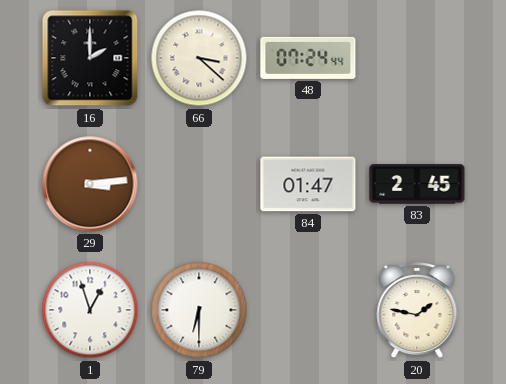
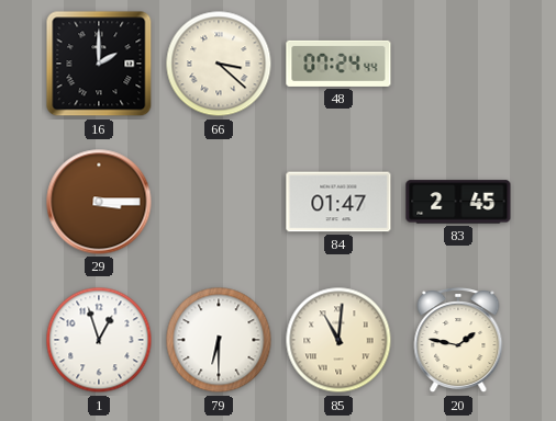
29: 3:14 -> 3:15 (99, 202)
85: none -> 11:01 (338, 340)
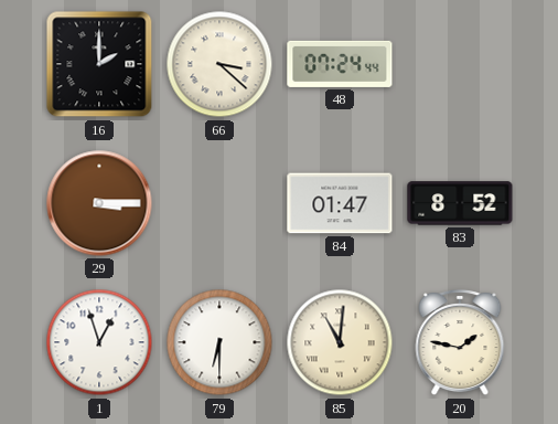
83: 2:45 -> 8:52 (460, 203)
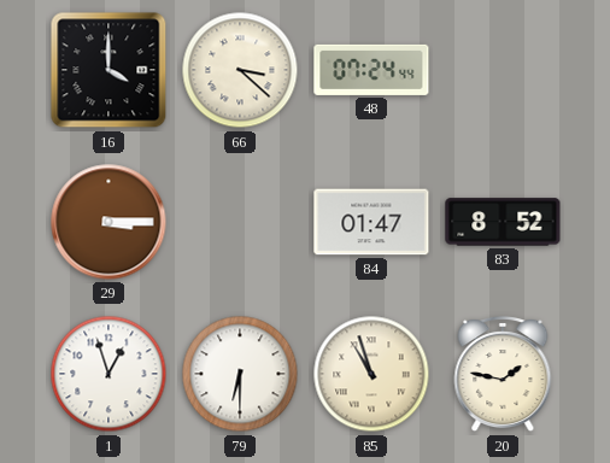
16: 2:00 -> 4:00 (108, 70)
85: 11:01 -> 10:57 (371, 374)
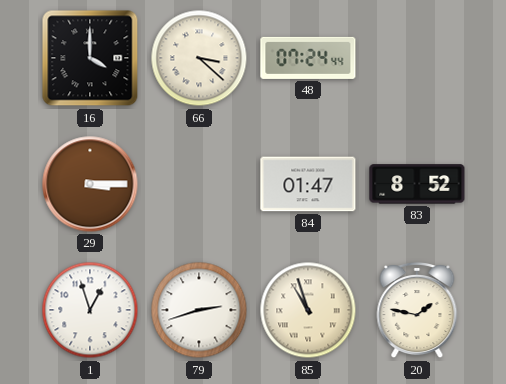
79: 6:30 -> 2:42 (199, 310)
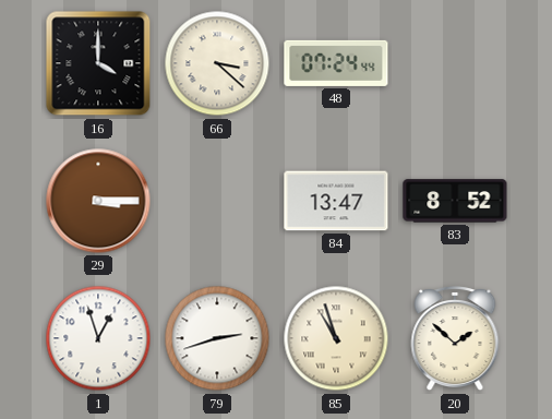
84: 01:47 -> 13:47 (336, 201)
20: 1:47 -> 1:52 (455, 338)
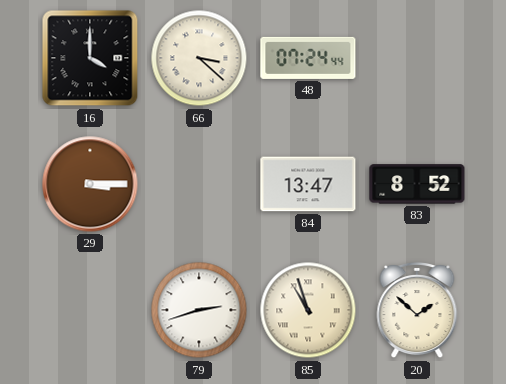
1: 12:57 -> none (98, 338)
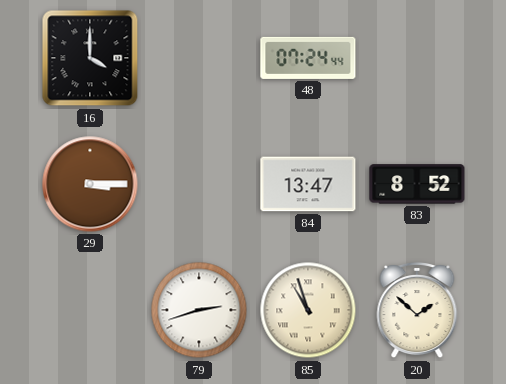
66: 3:22 -> none (199, 58)
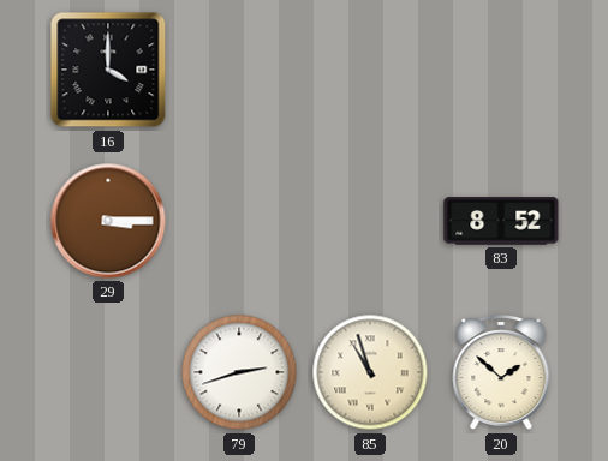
48: 07:24 -> none (308, 58)
84: 13:47 -> none (308, 184)
